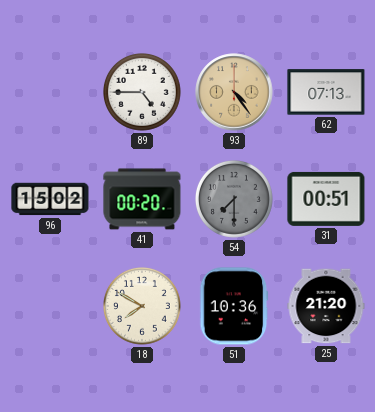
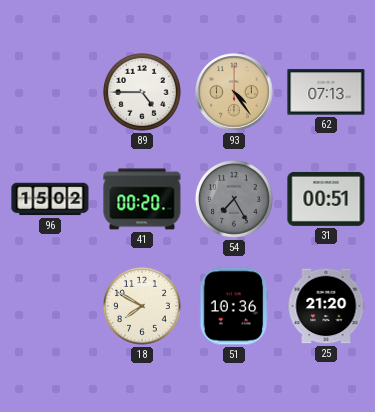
54: 7:30 -> 7:25 (235, 200)
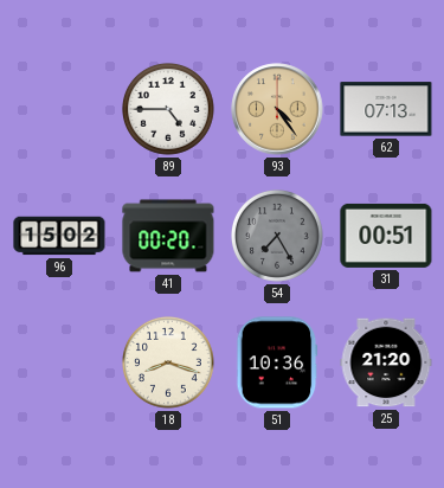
18: 7:50 -> 8:18 (169, 364)
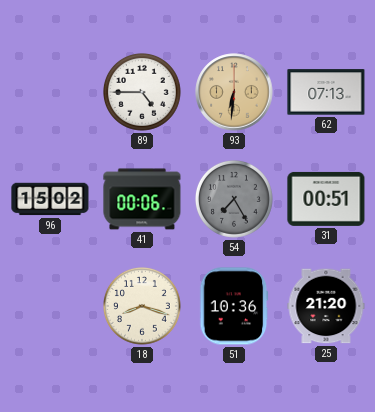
93: 4:24 -> 6:31 (234, 92)
41: 00:20 -> 00:06 (142, 199)
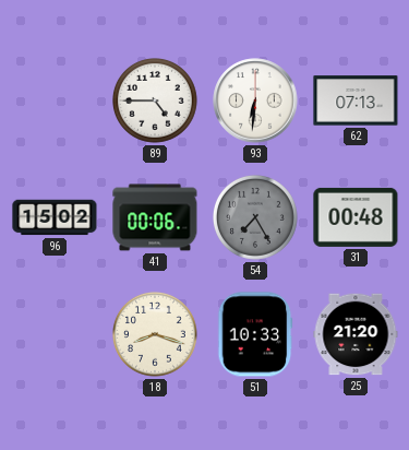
93 dial: champagne -> white (255, 100)
31: 00:51 -> 00:48 (356, 217)
51: 10:36 -> 10:33 (255, 334)
